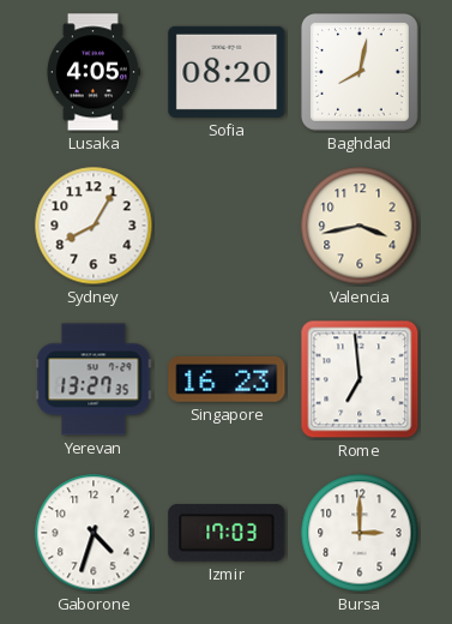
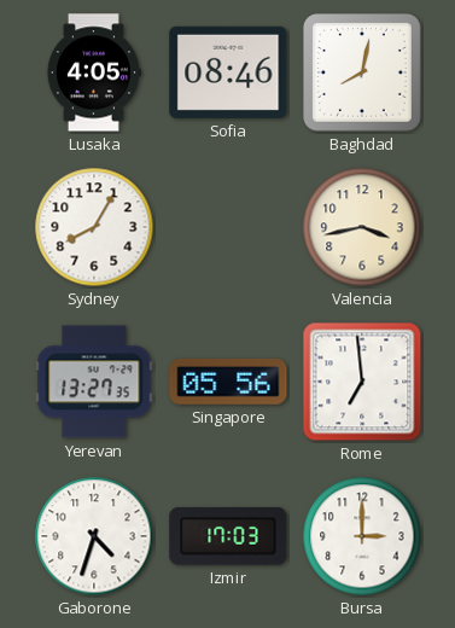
Sofia: 08:20 -> 08:46 (228, 72)
Singapore: 16:23 -> 05:56 (228, 382)
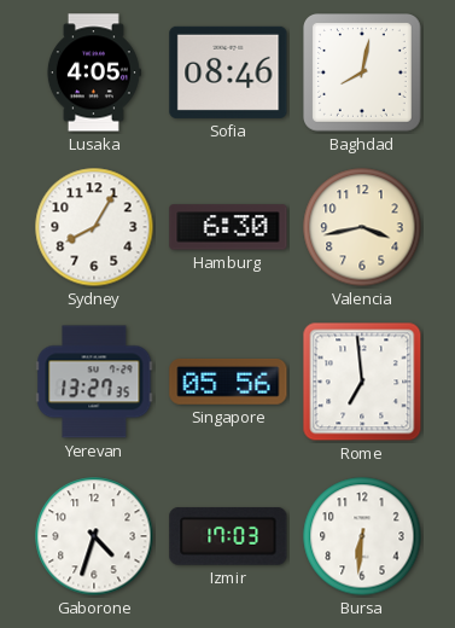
Hamburg: none -> 6:30 (228, 227)
Bursa: 3:00 -> 6:31 (362, 536)
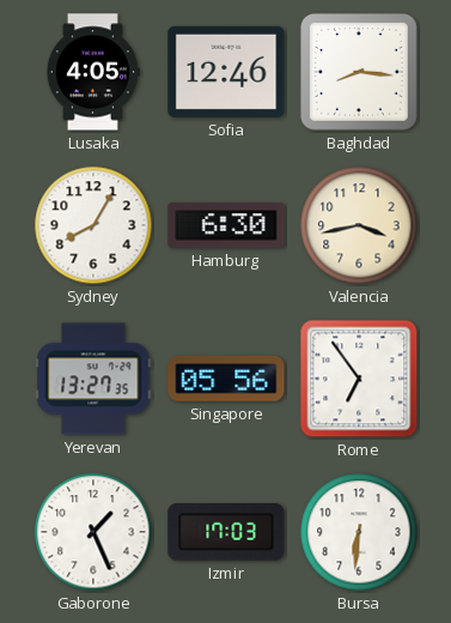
Sofia: 08:46 -> 12:46 (226, 72)
Baghdad: 8:02 -> 8:16 (360, 73)
Rome: 6:59 -> 6:54 (359, 379)
Gaborone: 4:33 -> 1:26 (93, 532)
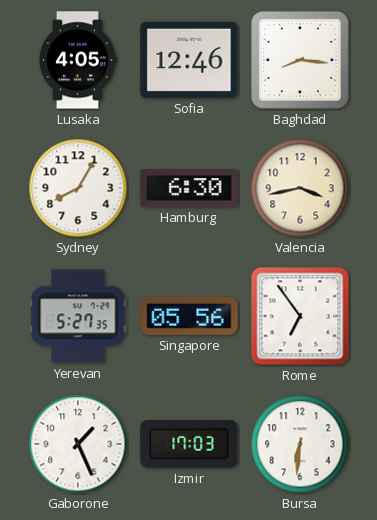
Yerevan: 13:27 -> 5:27 (78, 316)
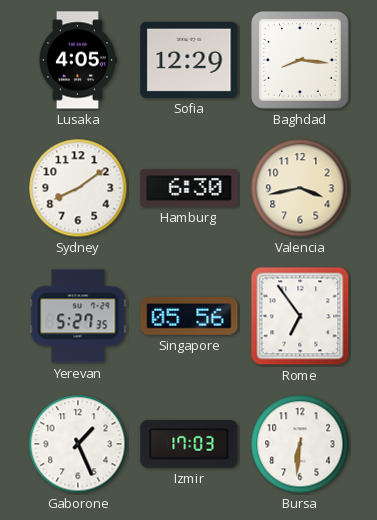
Sofia: 12:46 -> 12:29 (189, 60)
Sydney: 8:05 -> 8:09 (78, 188)
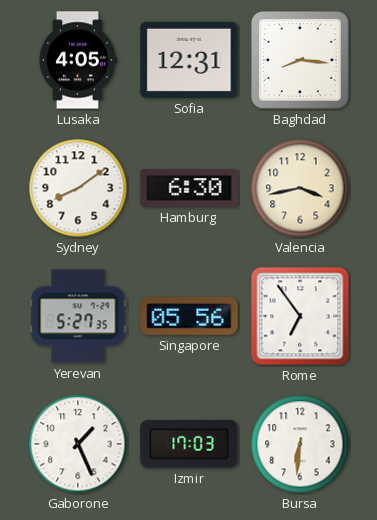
Sofia: 12:29 -> 12:31 (189, 60)
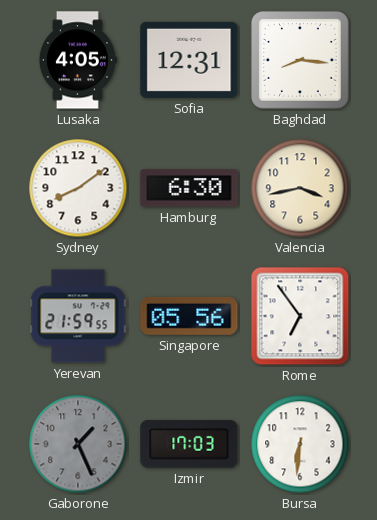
Yerevan: 5:27 -> 21:59 (78, 316)
Gaborone dial: white -> grey (78, 444)
